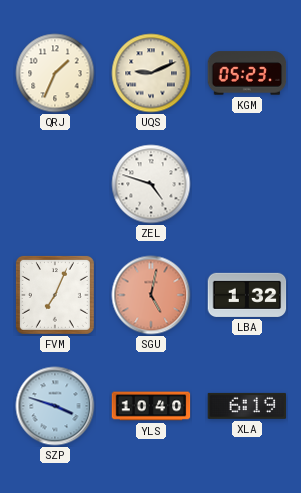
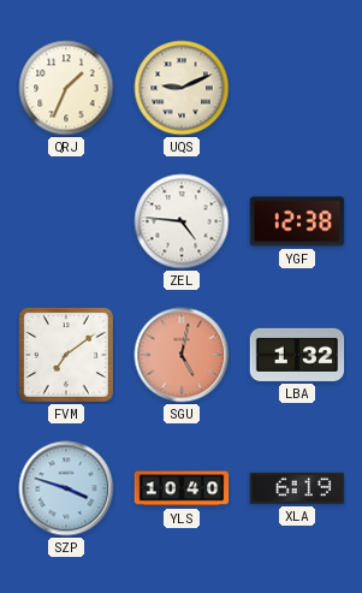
KGM: 05:23 -> none (247, 73)
ZEL: 4:48 -> 4:46 (182, 221)
YGF: none -> 12:38 (297, 221)
FVM: 7:04 -> 7:09 (66, 355)
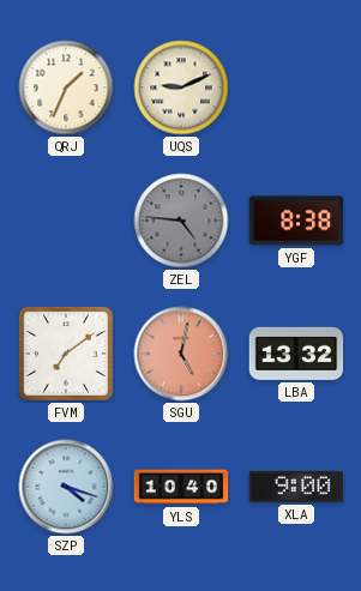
ZEL dial: white -> grey (181, 221)
YGF: 12:38 -> 8:38 (296, 221)
LBA: 1:32 -> 13:32 (296, 354)
SZP: 3:48 -> 4:18 (66, 487)
XLA: 6:19 -> 9:00 (296, 487)
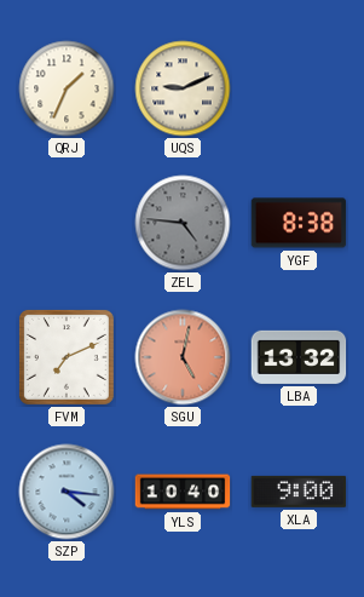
FVM: 7:09 -> 7:11 (67, 357)
SZP: 4:18 -> 4:16 (67, 492)
